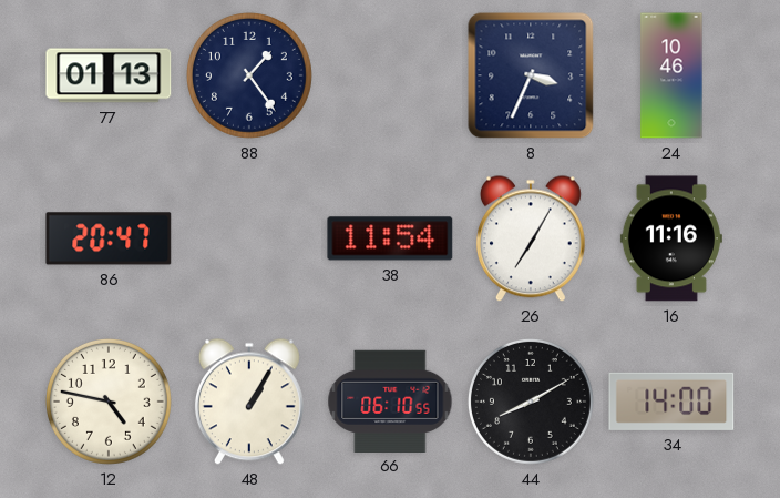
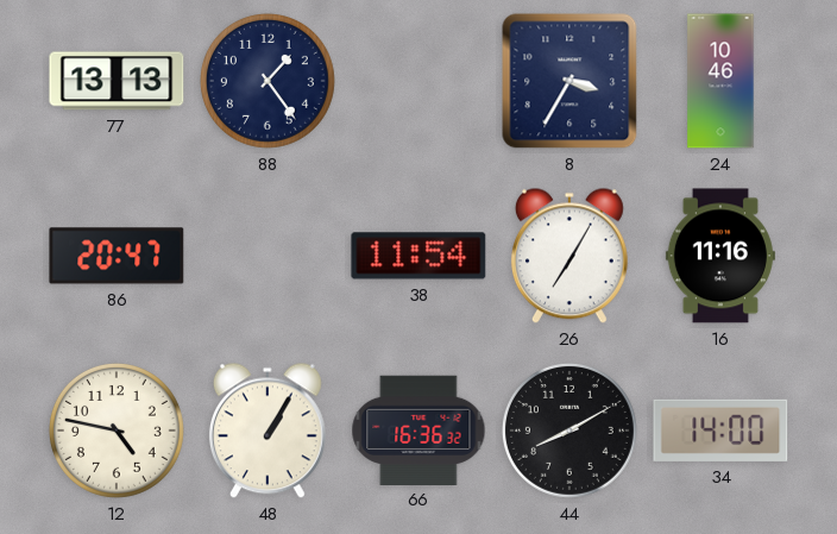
77: 01:13 -> 13:13 (117, 81)
8: 3:34 -> 3:35 (569, 81)
66: 06:10 -> 16:36 (418, 429)
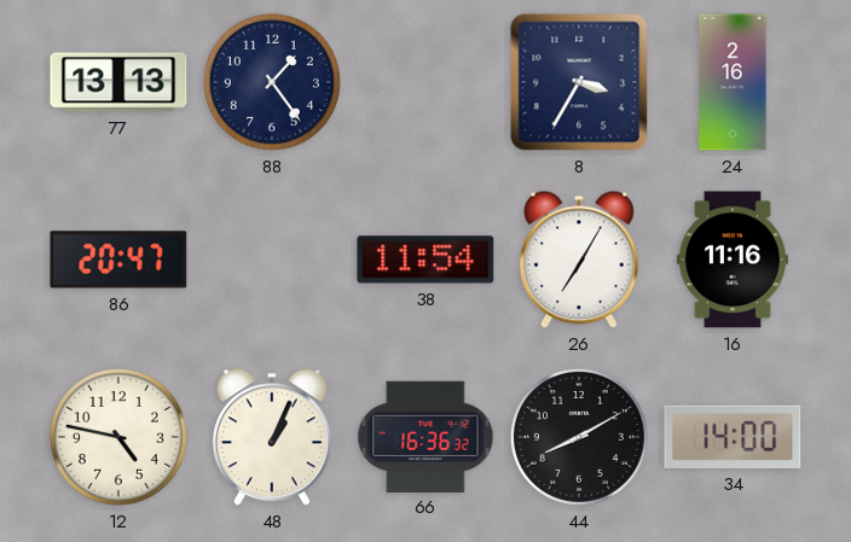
24: 10:46 -> 2:16 (733, 82)
48: 1:05 -> 1:04 (272, 437)
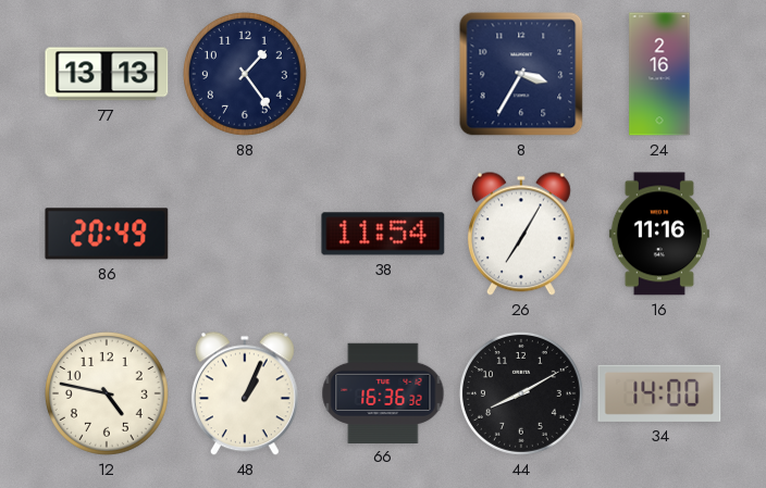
86: 20:47 -> 20:49 (107, 234)
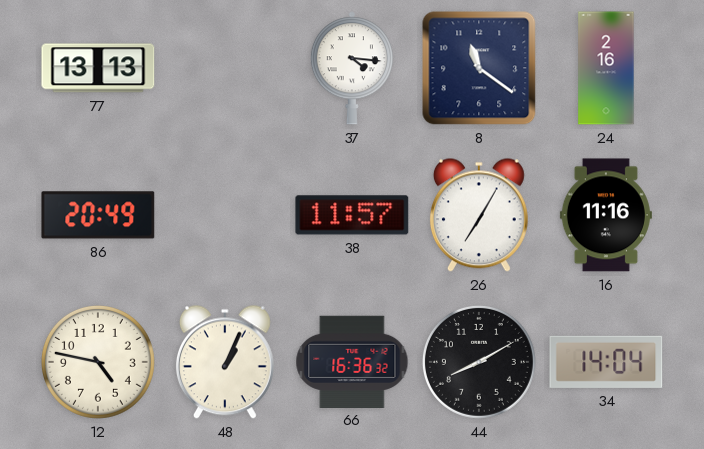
88: 1:24 -> none (245, 74)
37: none -> 4:16 (352, 68)
8: 3:35 -> 11:21 (479, 68)
38: 11:54 -> 11:57 (352, 215)
34: 14:00 -> 14:04 (606, 362)
